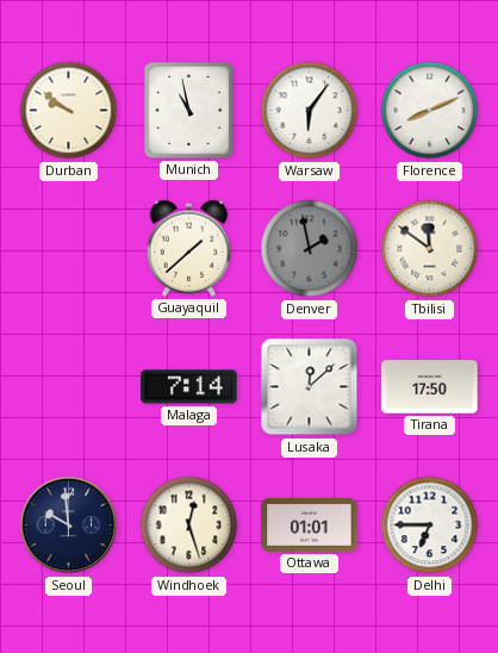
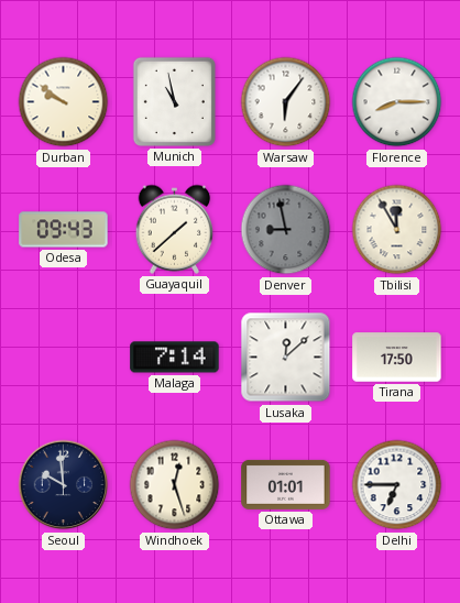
Florence: 8:11 -> 8:15 (397, 102)
Odesa: none -> 09:43 (64, 230)
Denver: 1:58 -> 8:58 (286, 230)
Tbilisi: 11:51 -> 11:55 (397, 230)
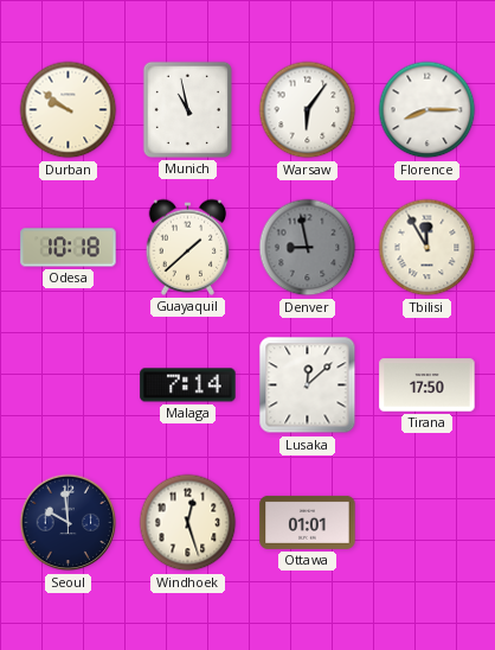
Odesa: 09:43 -> 10:18 (69, 248)
Delhi: 6:45 -> none (397, 485)
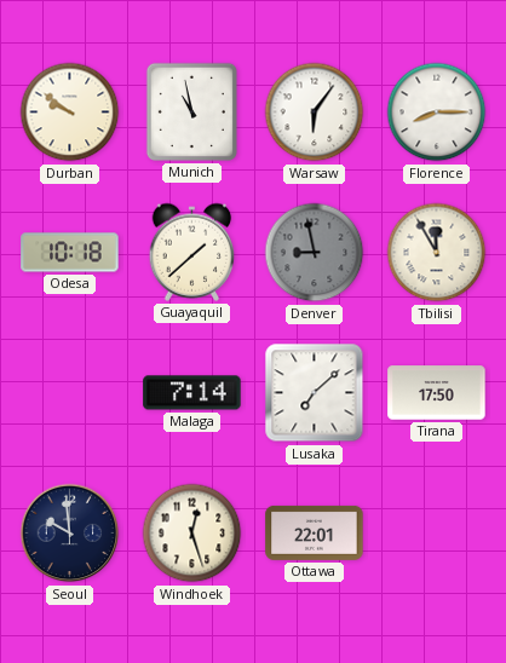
Lusaka: 12:08 -> 7:08 (315, 393)
Ottawa: 01:01 -> 22:01 (315, 532)
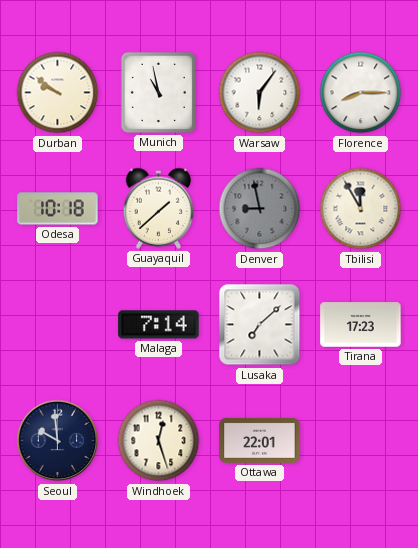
Tirana: 17:50 -> 17:23 (361, 325)
